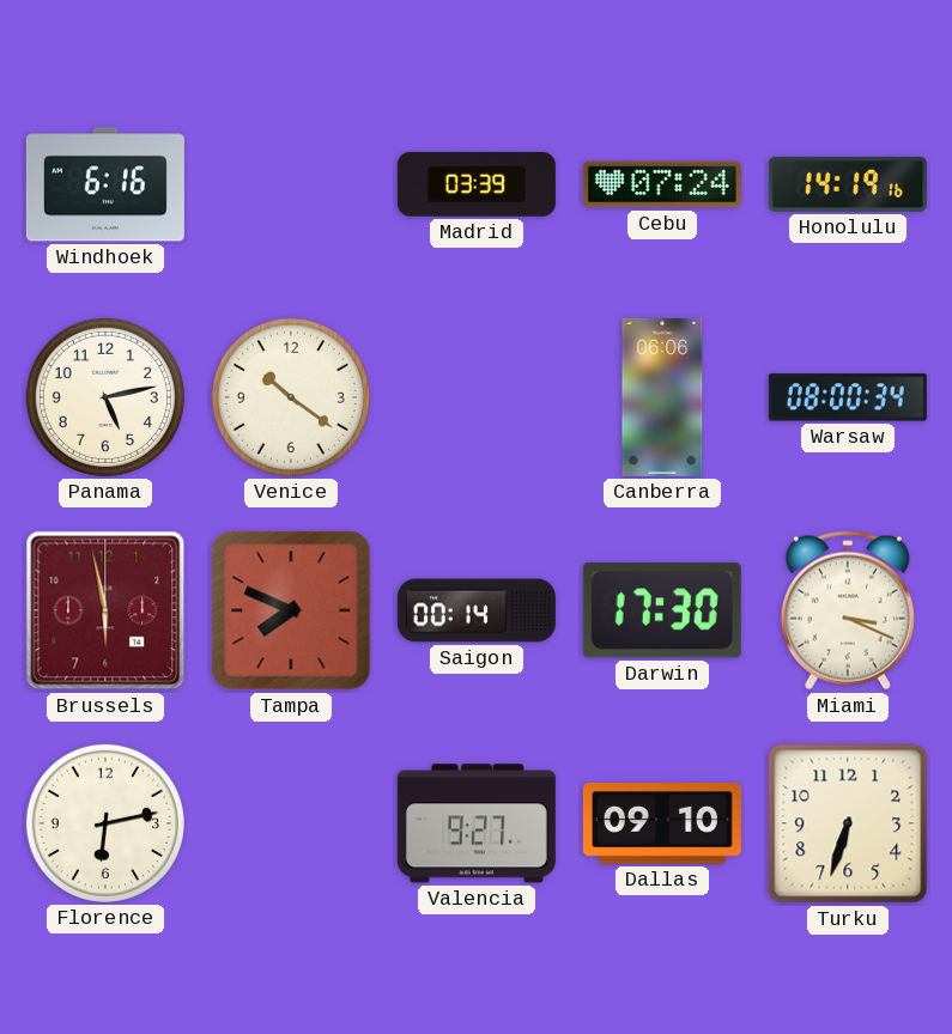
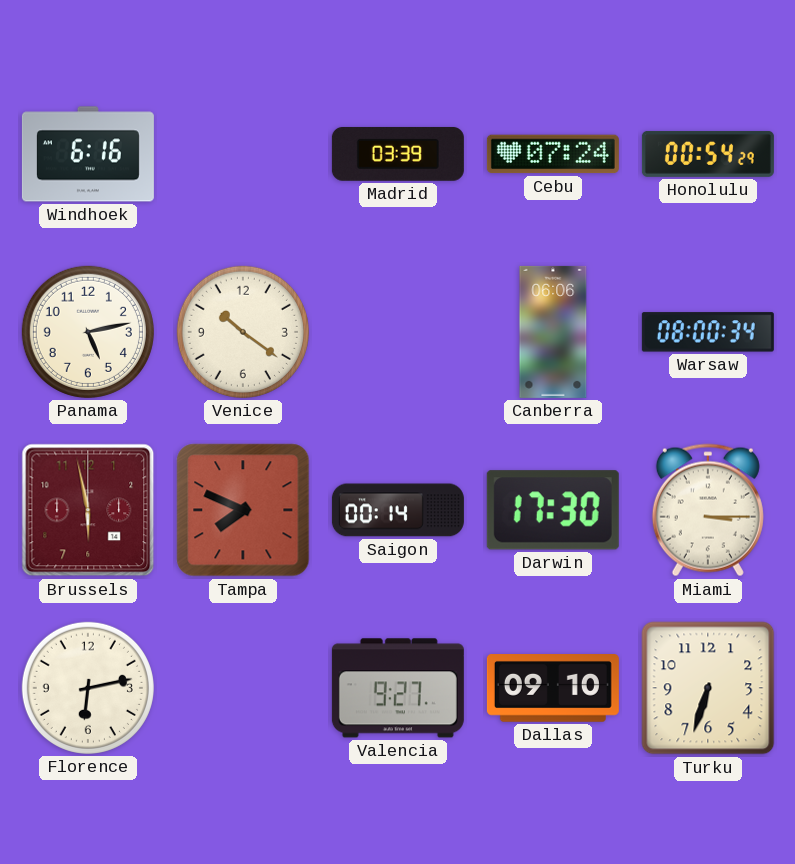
Honolulu: 14:19 -> 00:54 (708, 154)
Miami: 3:19 -> 3:15 (708, 510)
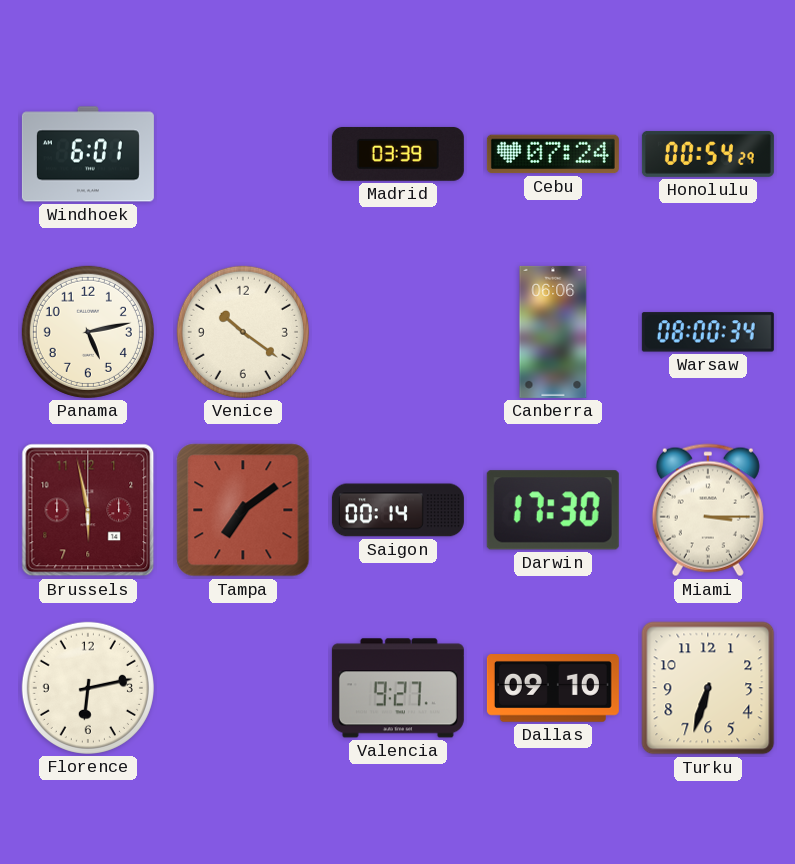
Windhoek: 6:16 -> 6:01 (88, 154)
Tampa: 7:49 -> 7:09 (243, 510)
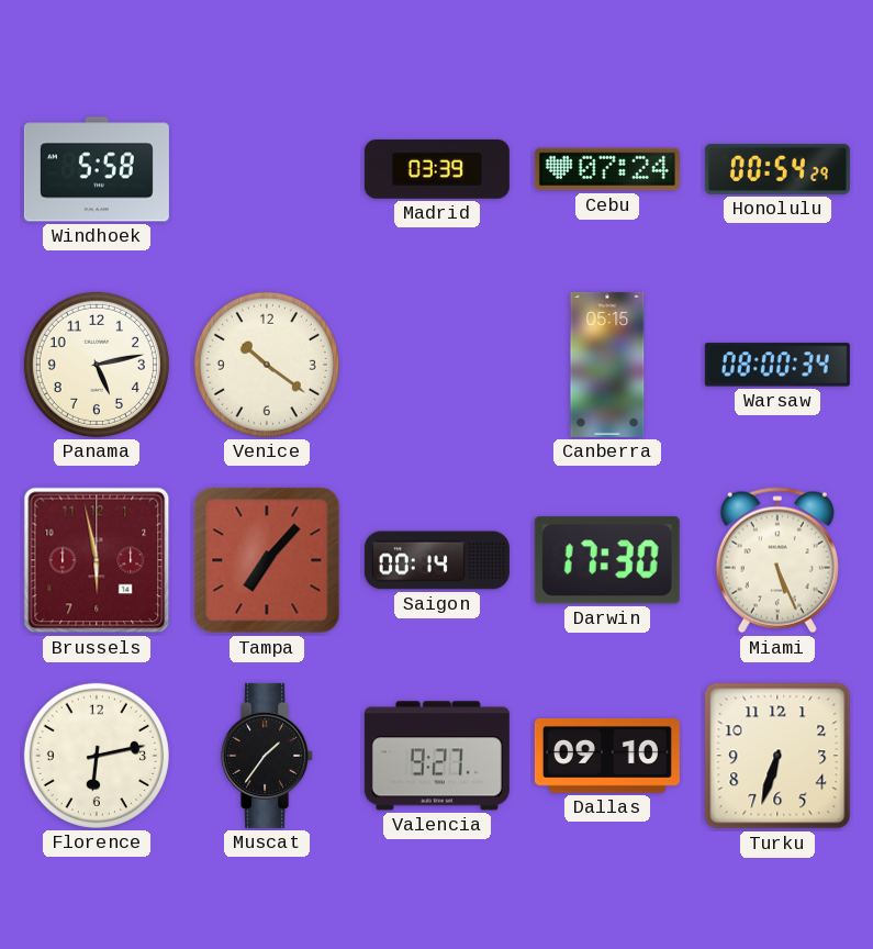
Windhoek: 6:01 -> 5:58 (97, 169)
Canberra: 06:06 -> 05:15 (607, 365)
Tampa: 7:09 -> 7:07 (267, 560)
Miami: 3:15 -> 5:26 (777, 560)
Muscat: none -> 1:36 (268, 756)
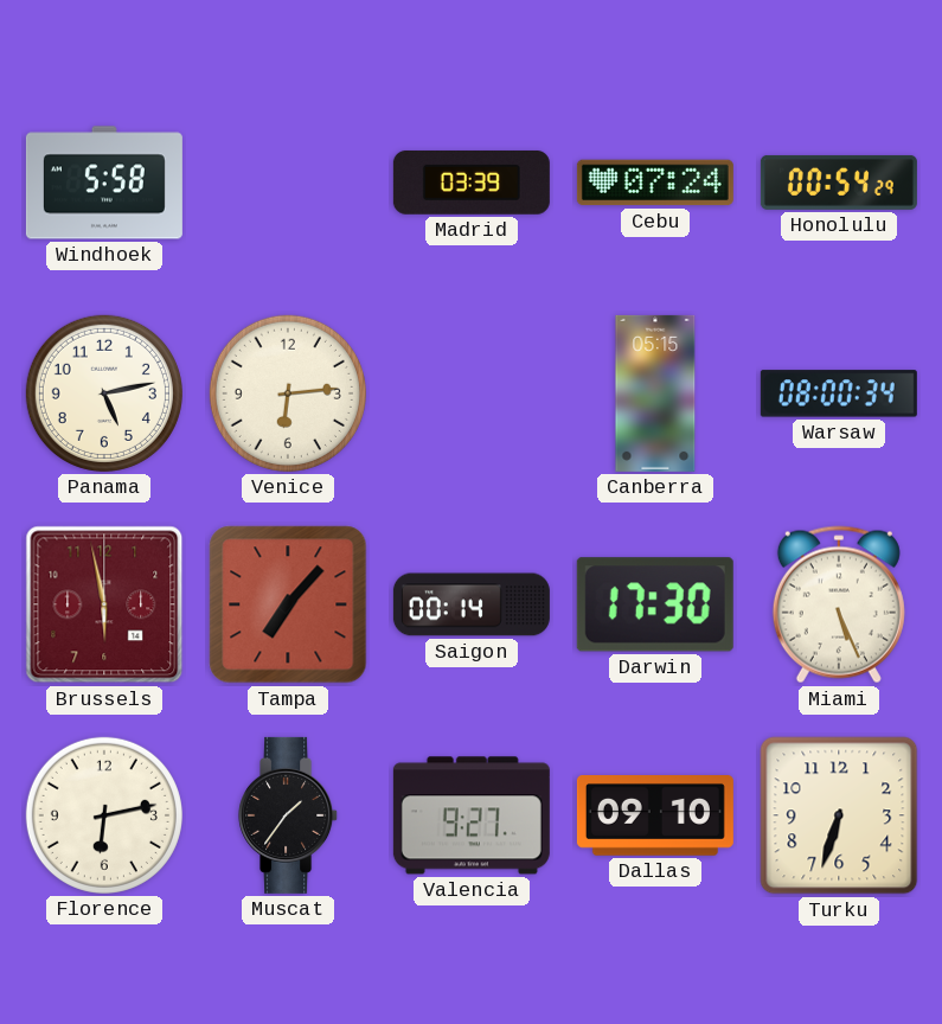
Venice: 10:21 -> 6:14 (288, 393)
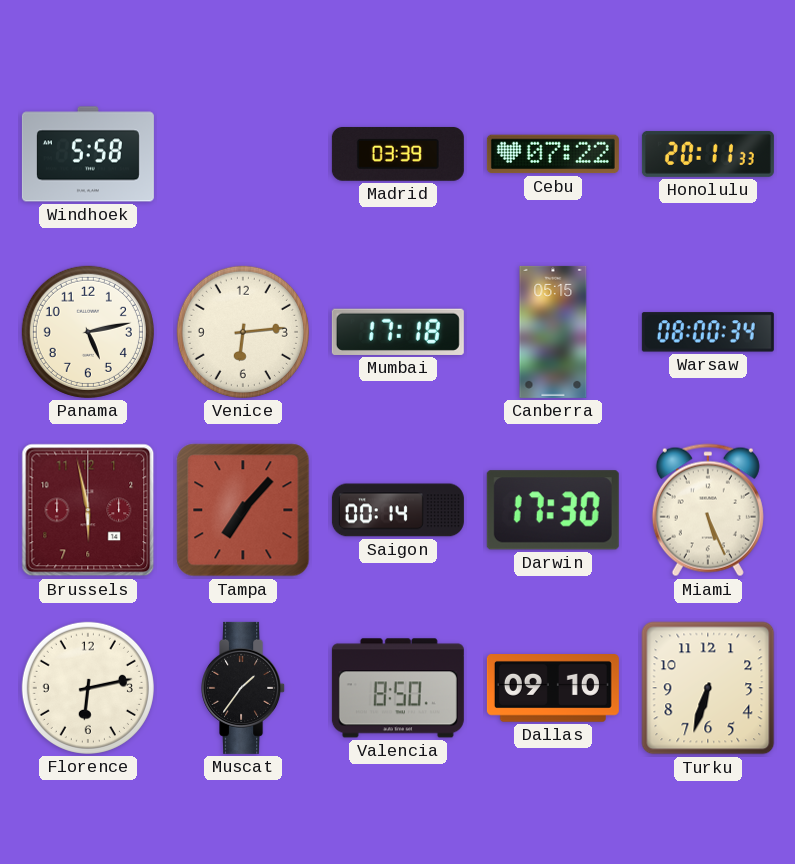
Cebu: 07:24 -> 07:22 (553, 154)
Honolulu: 00:54 -> 20:11 (708, 154)
Mumbai: none -> 17:18 (398, 332)
Valencia: 9:27 -> 8:50 (398, 688)
